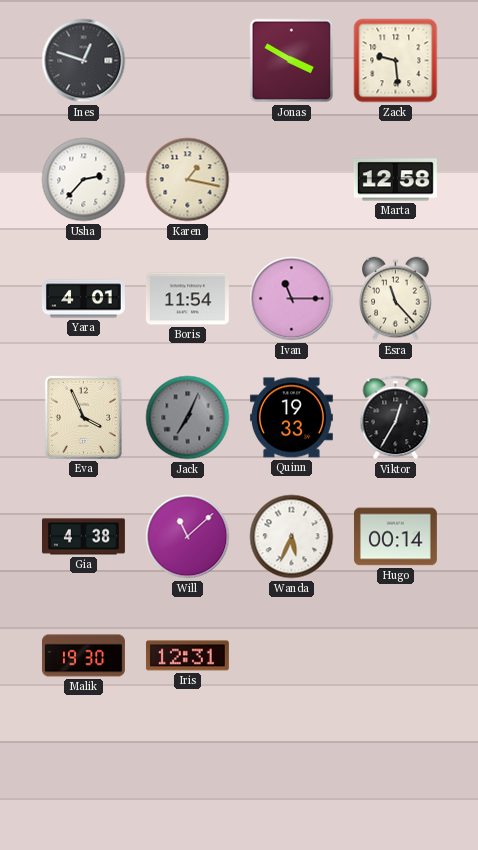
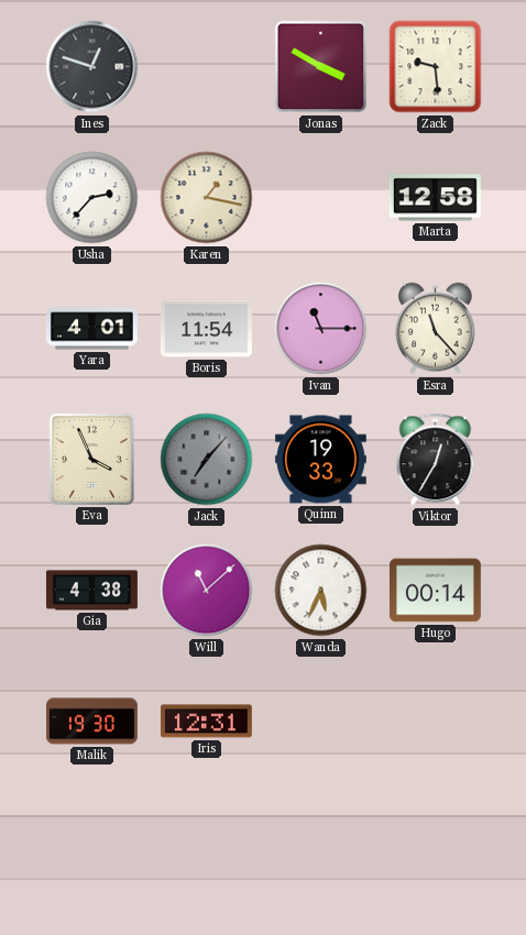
Jack: 7:04 -> 7:07 (207, 460)
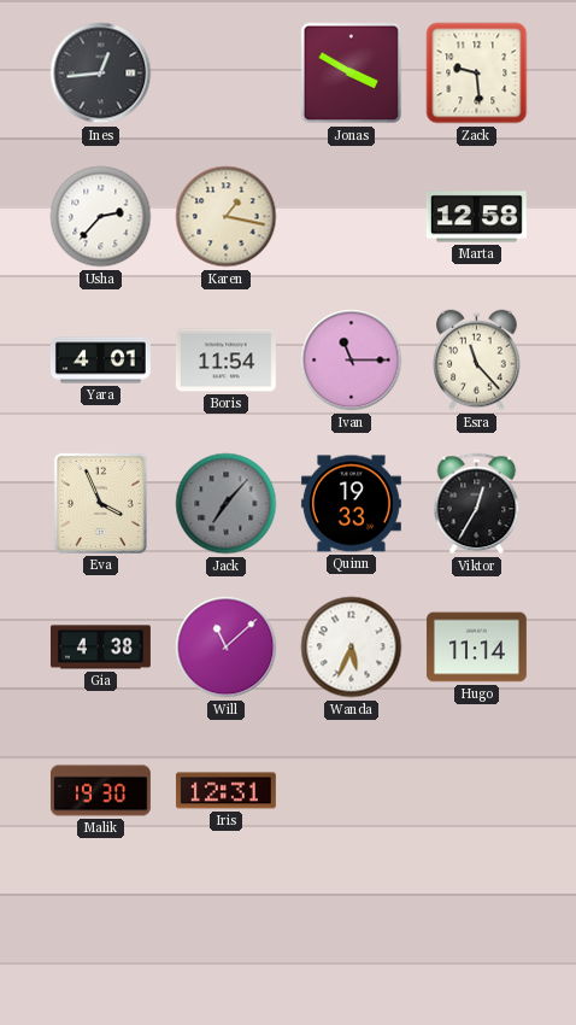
Ines: 12:48 -> 12:44 (101, 74)
Hugo: 00:14 -> 11:14 (476, 648)
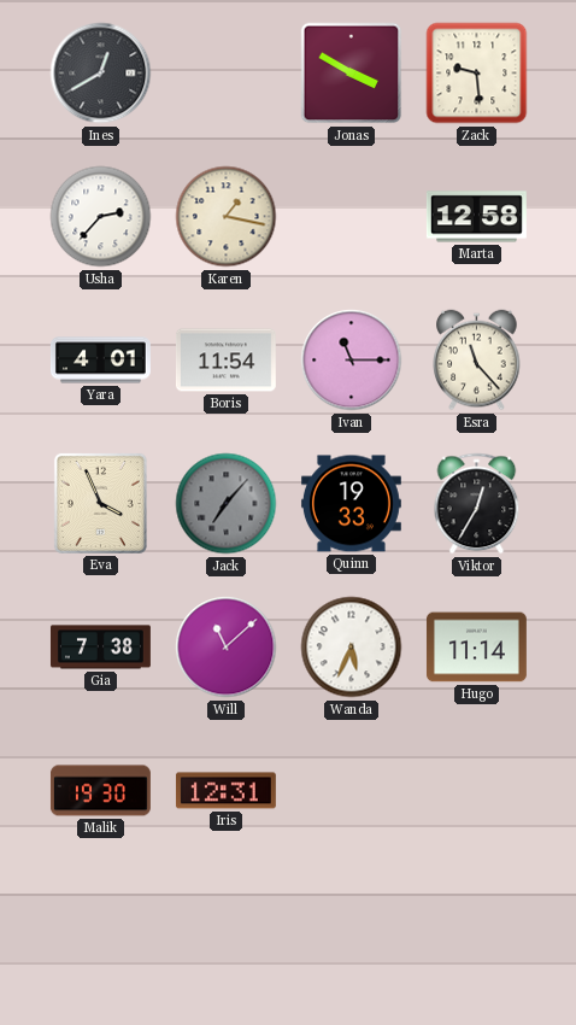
Ines: 12:44 -> 12:40 (101, 74)
Gia: 4:38 -> 7:38 (100, 648)
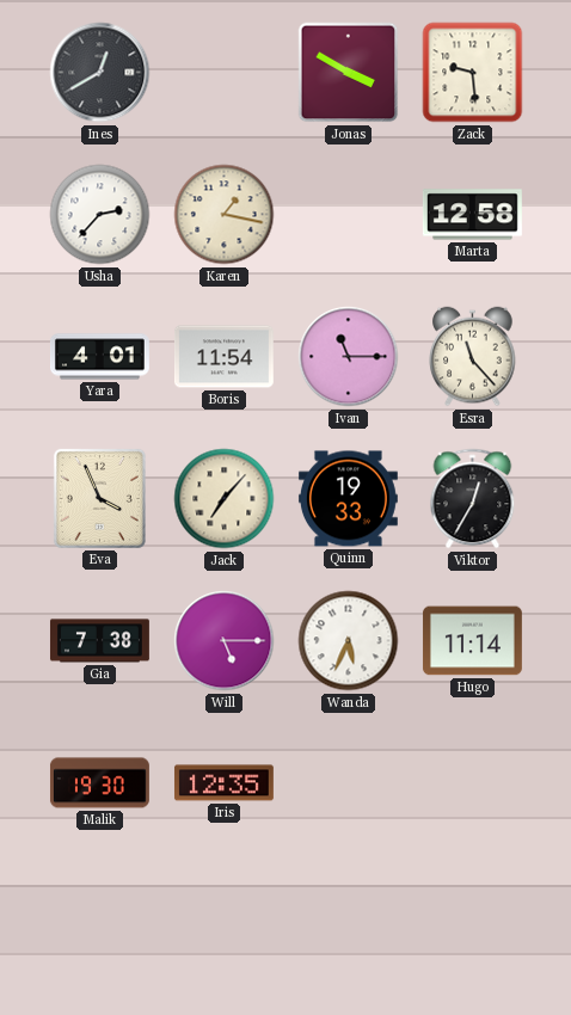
Jack dial: grey -> cream (225, 499)
Will: 11:08 -> 5:15 (225, 641)
Iris: 12:31 -> 12:35 (223, 783)
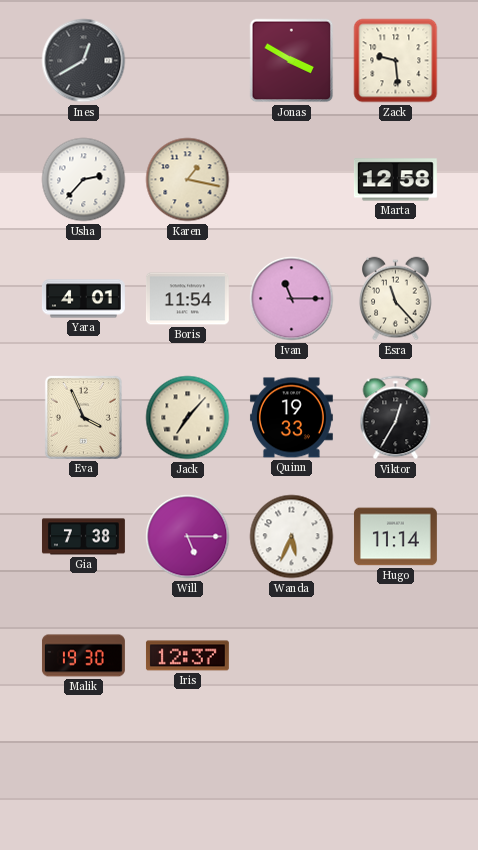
Iris: 12:35 -> 12:37 (187, 656)
